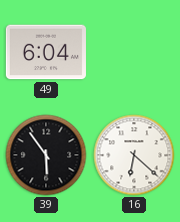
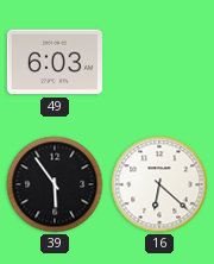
49: 6:04 -> 6:03 (55, 62)
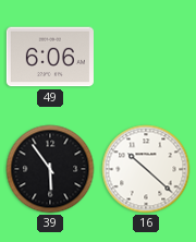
49: 6:03 -> 6:06 (50, 57)
16: 6:22 -> 10:22 (146, 169)
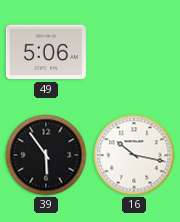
49: 6:06 -> 5:06 (46, 52)
16: 10:22 -> 10:17 (134, 155)
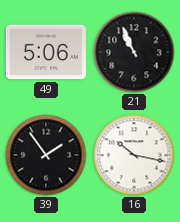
21: none -> 10:56 (134, 52)
39: 5:54 -> 1:54 (46, 155)
